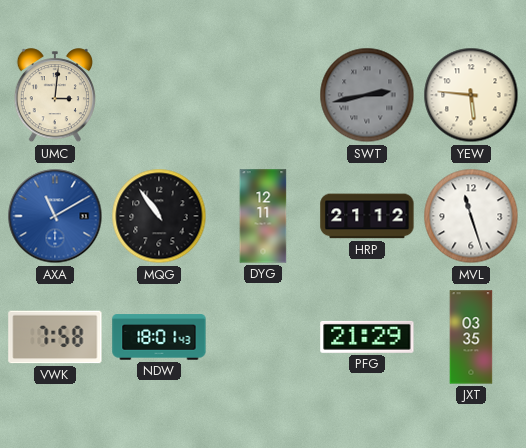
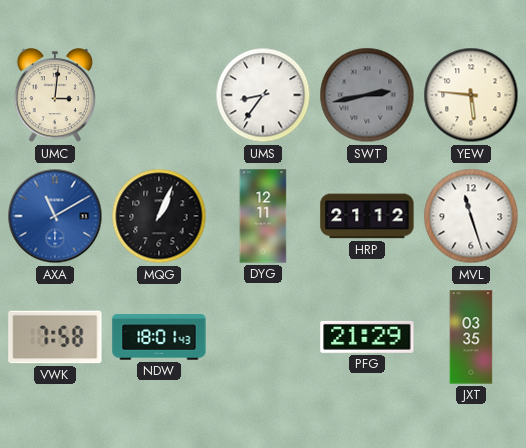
UMS: none -> 8:36 (263, 95)
MQG: 10:54 -> 1:04 (159, 216)
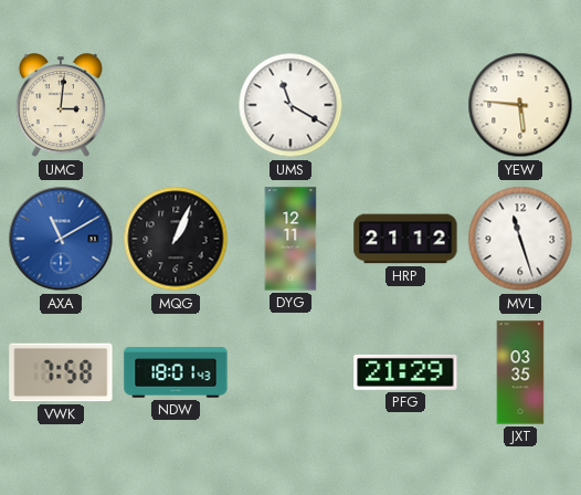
UMS: 8:36 -> 11:20 (290, 105)
SWT: 2:43 -> none (367, 95)
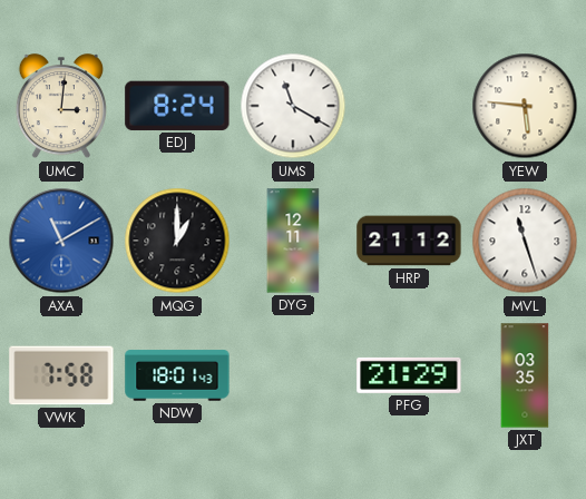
EDJ: none -> 8:24 (177, 106)
MQG: 1:04 -> 1:00 (177, 241)
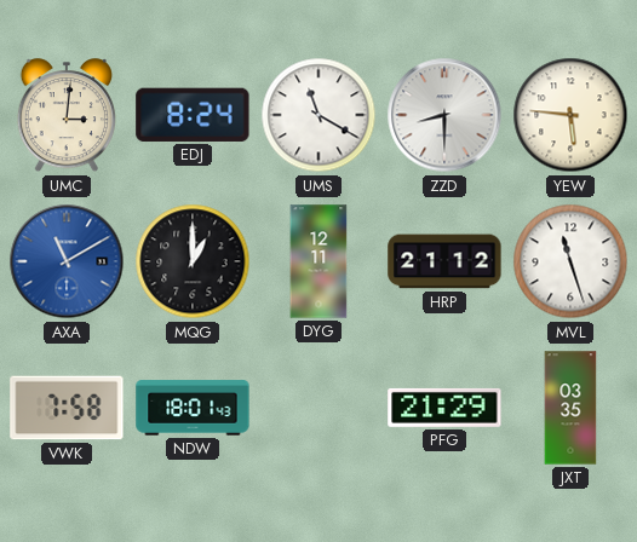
ZZD: none -> 8:30 (444, 115)
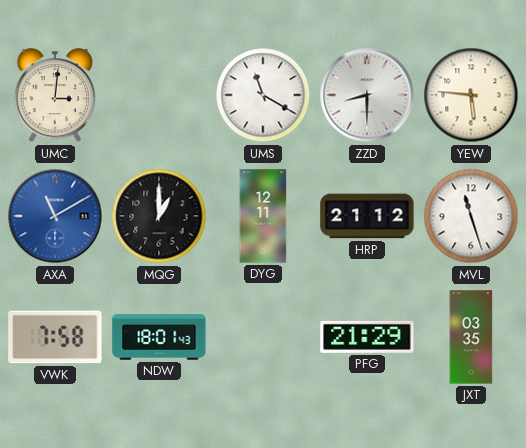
EDJ: 8:24 -> none (193, 115)
